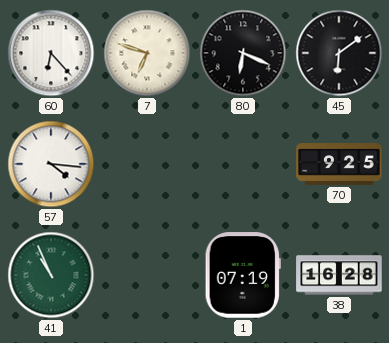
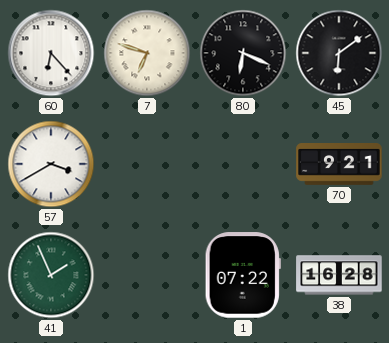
57: 4:16 -> 3:40 (51, 164)
70: 9:25 -> 9:21 (339, 165)
41: 10:56 -> 1:56 (51, 275)
1: 07:19 -> 07:22 (243, 275)
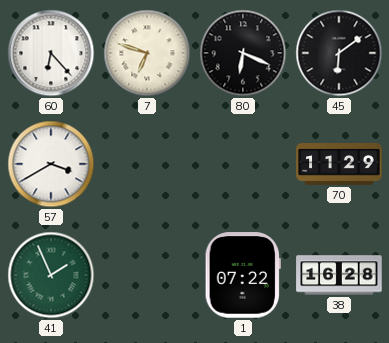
70: 9:21 -> 11:29 (339, 165)
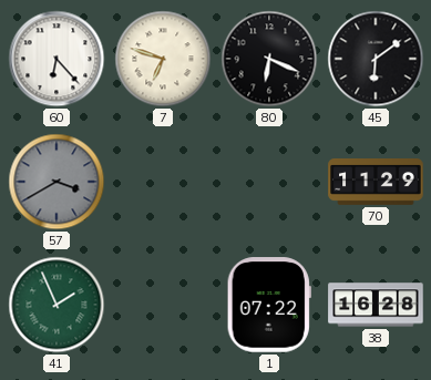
57 dial: white -> grey (57, 182)
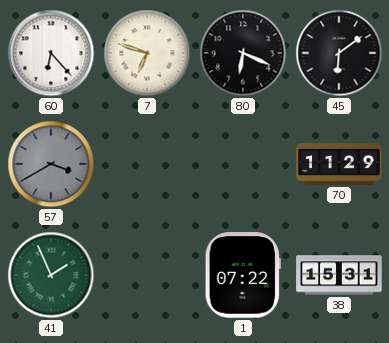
38: 16:28 -> 15:31 (339, 275)
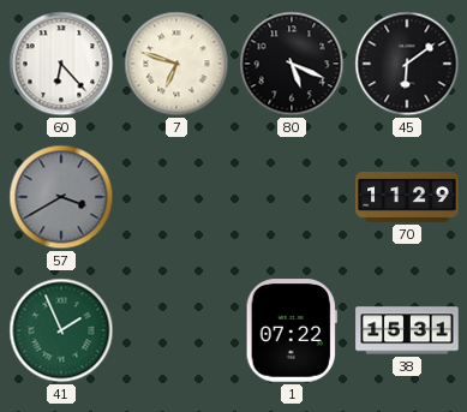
80: 6:19 -> 5:19 (292, 64)
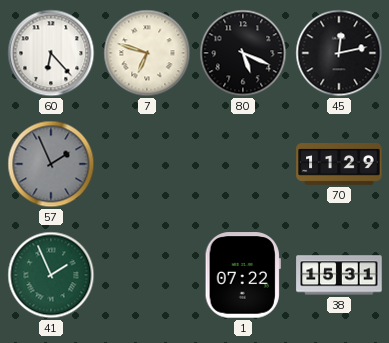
45: 6:09 -> 12:13 (339, 53)
57: 3:40 -> 1:56 (51, 164)
